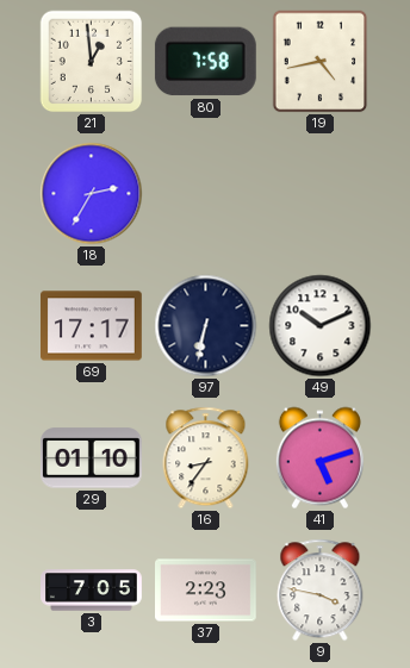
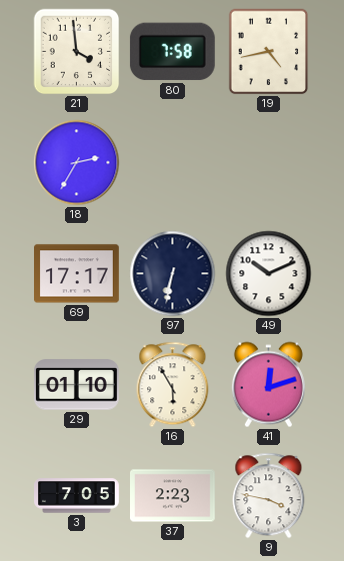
21: 12:59 -> 3:59 (77, 52)
16: 8:36 -> 5:55 (173, 385)
41: 5:12 -> 12:12 (268, 385)
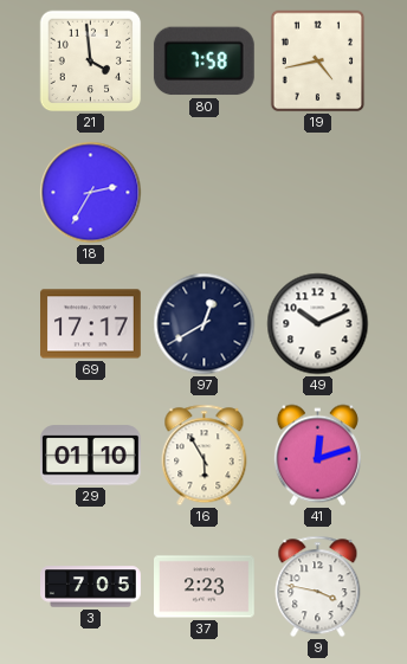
97: 6:32 -> 12:40 (205, 324)
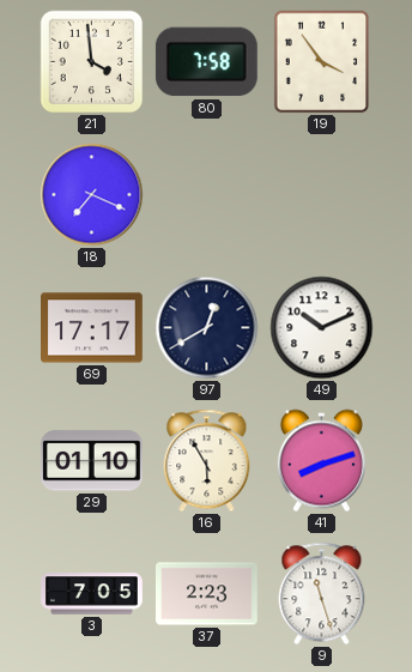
19: 4:43 -> 3:54 (322, 62)
18: 2:35 -> 7:19 (92, 195)
41: 12:12 -> 8:12 (321, 461)
9: 3:47 -> 11:27 (322, 594)
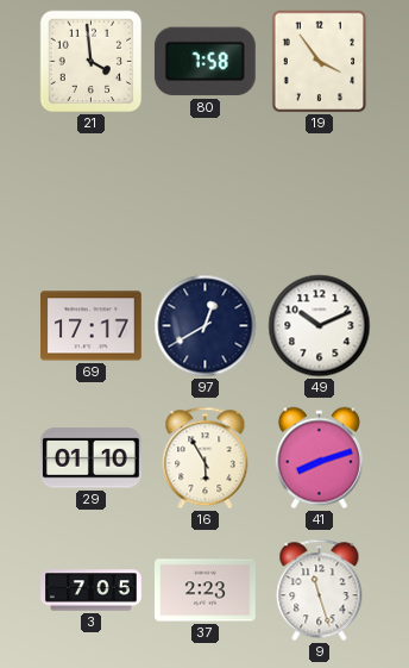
18: 7:19 -> none (92, 195)
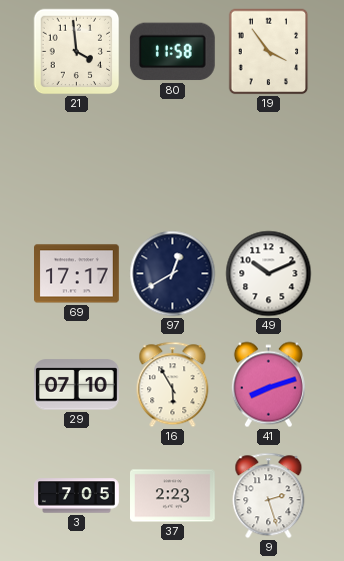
80: 7:58 -> 11:58 (172, 52)
29: 01:10 -> 07:10 (76, 385)
9: 11:27 -> 2:27 (269, 496)
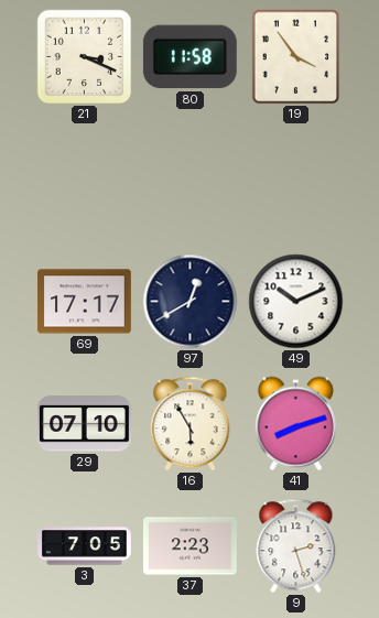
21: 3:59 -> 3:19 (85, 57)
